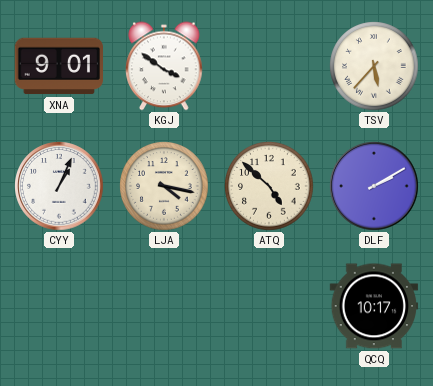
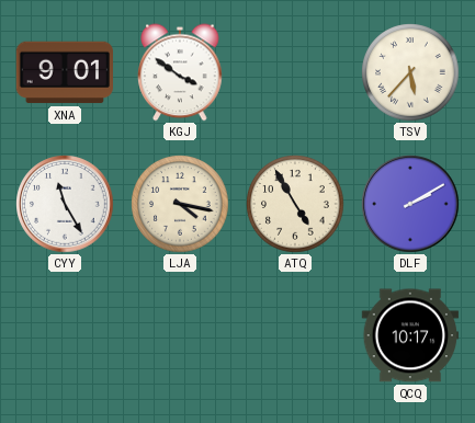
CYY: 1:04 -> 11:25 (65, 204)
ATQ: 4:52 -> 4:55 (295, 204)
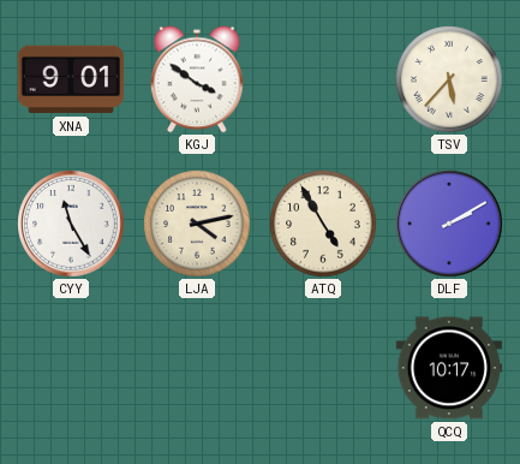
LJA: 4:17 -> 4:13 (197, 224)
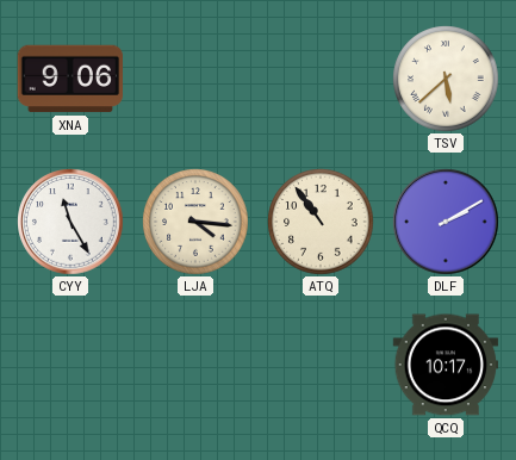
XNA: 9:01 -> 9:06 (70, 79)
KGJ: 3:51 -> none (197, 79)
TSV: 5:37 -> 5:38 (446, 79)
LJA: 4:13 -> 4:16 (195, 222)
ATQ: 4:55 -> 10:54 (321, 222)
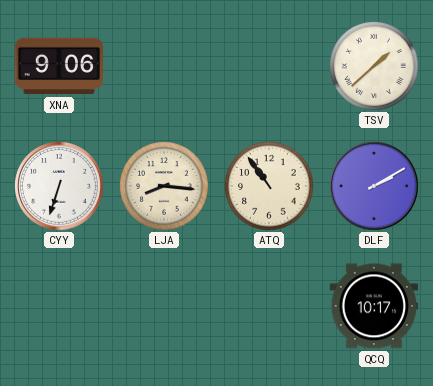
TSV: 5:38 -> 1:38 (374, 66)
CYY: 11:25 -> 6:33 (59, 186)
LJA: 4:16 -> 8:16 (164, 186)
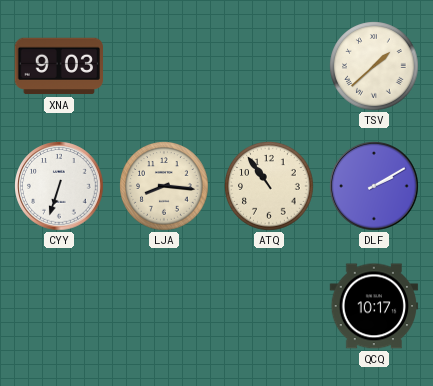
XNA: 9:06 -> 9:03 (59, 66)
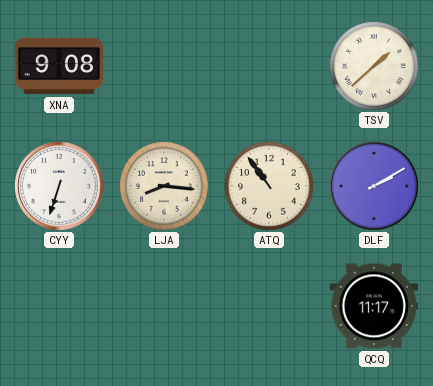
XNA: 9:03 -> 9:08 (59, 66)
QCQ: 10:17 -> 11:17 (374, 306)
